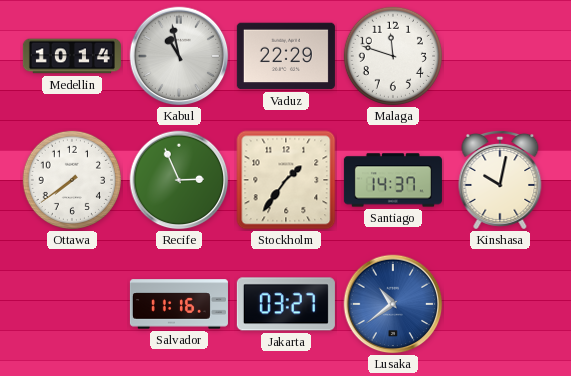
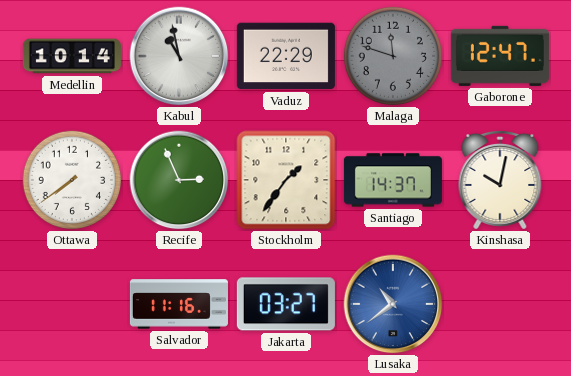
Malaga dial: white -> grey (393, 56)
Gaborone: none -> 12:47 (500, 56)
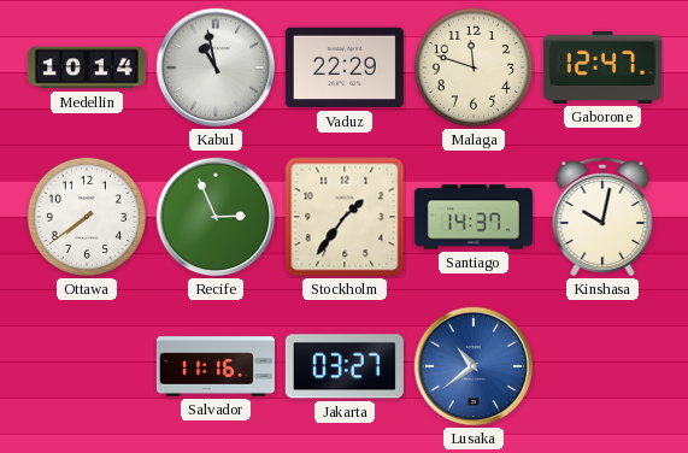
Malaga dial: grey -> cream (474, 67)
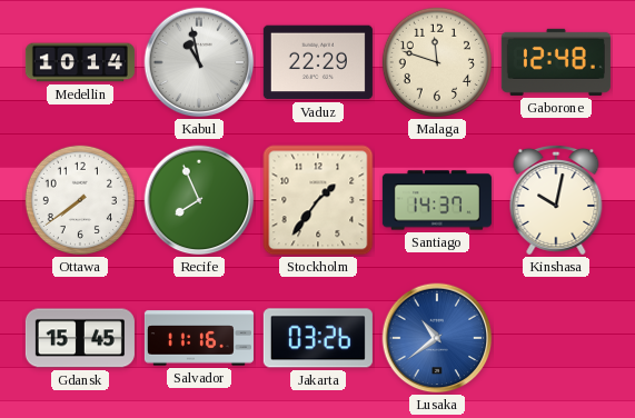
Gaborone: 12:47 -> 12:48 (556, 62)
Recife: 2:56 -> 7:56 (199, 200)
Gdansk: none -> 15:45 (80, 338)
Jakarta: 03:27 -> 03:26 (318, 338)
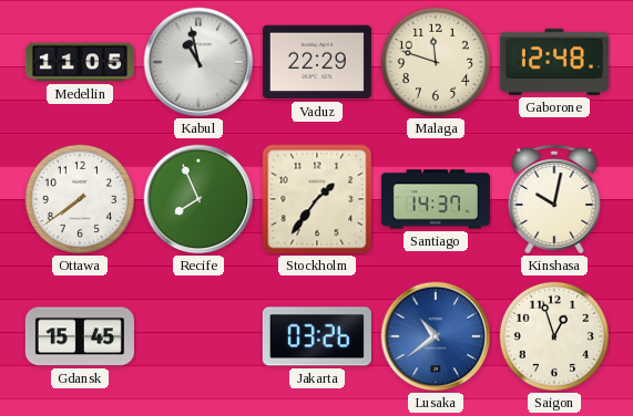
Medellin: 10:14 -> 11:05 (80, 62)
Salvador: 11:16 -> none (199, 338)
Saigon: none -> 12:57 (554, 336)
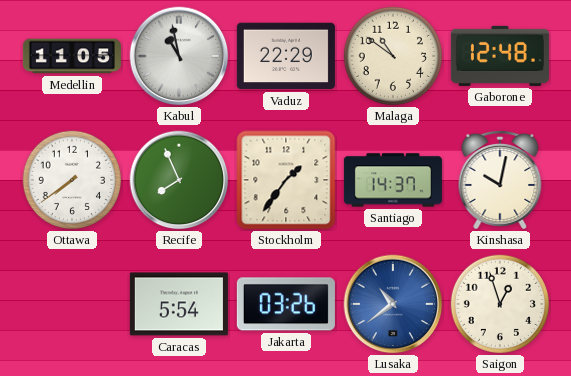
Malaga: 11:48 -> 10:51 (393, 56)
Gdansk: 15:45 -> none (80, 336)
Caracas: none -> 5:54 (179, 304)
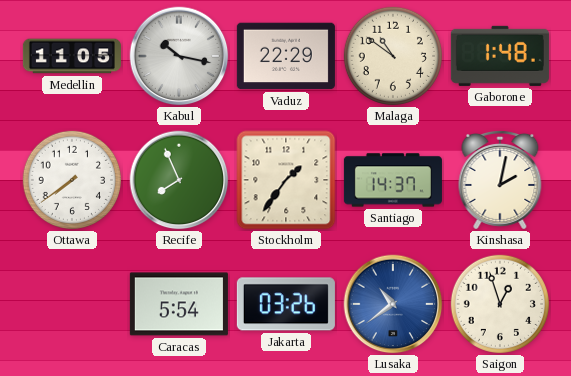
Kabul: 10:58 -> 10:17 (179, 56)
Gaborone: 12:48 -> 1:48 (500, 56)
Kinshasa: 10:02 -> 2:02 (500, 180)
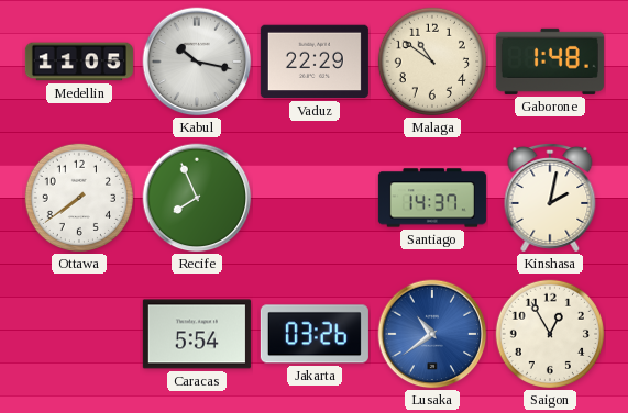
Stockholm: 1:36 -> none (286, 180)
Saigon: 12:57 -> 12:55 (550, 334)
